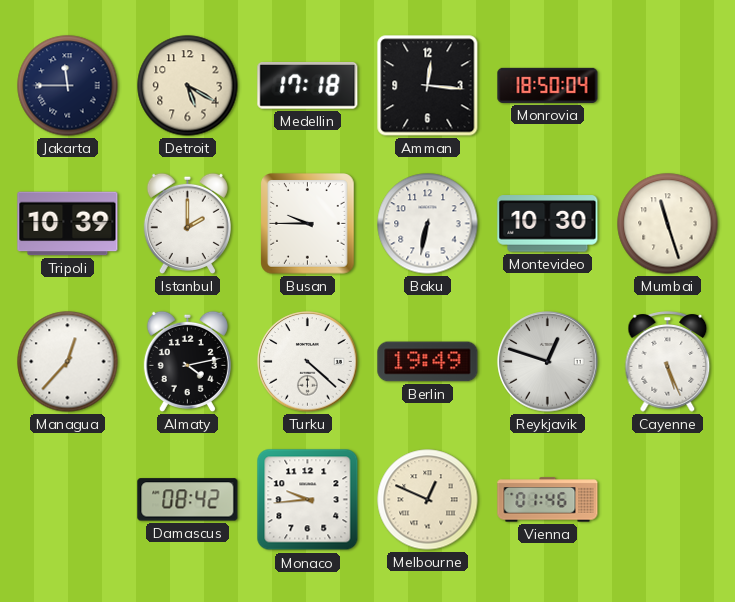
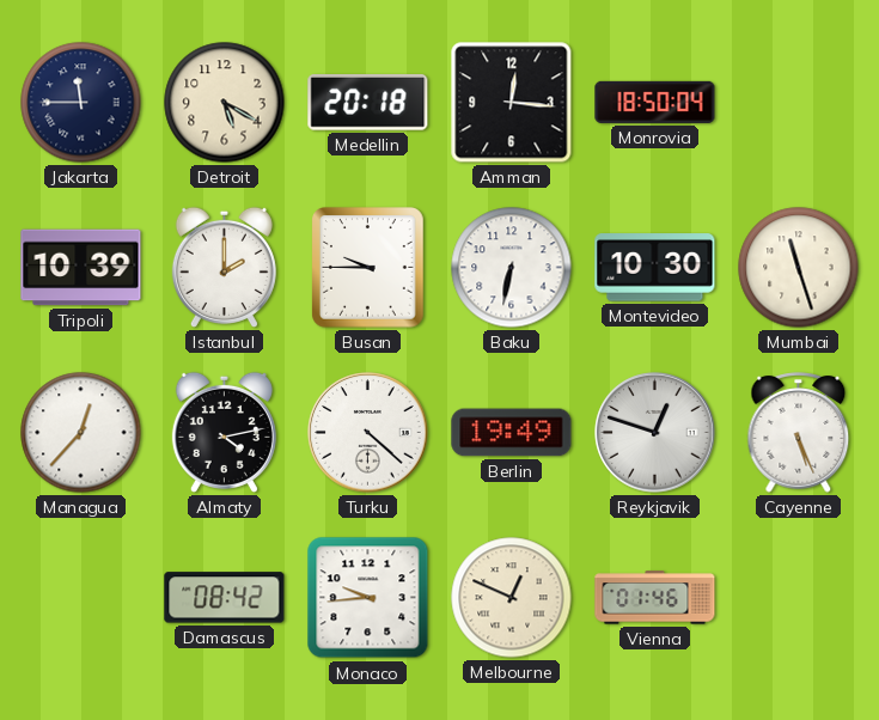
Medellin: 17:18 -> 20:18 (368, 103)
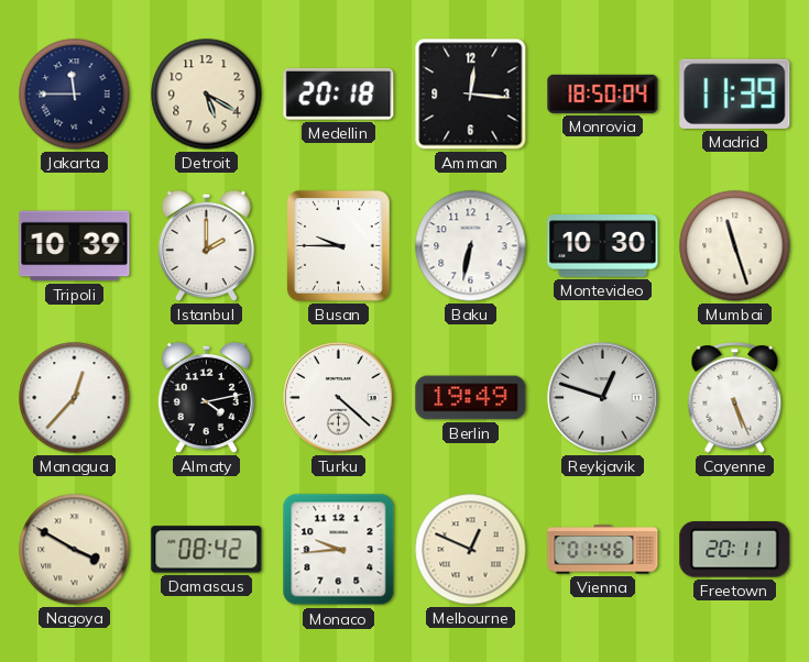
Madrid: none -> 11:39 (735, 93)
Nagoya: none -> 3:50 (75, 550)
Freetown: none -> 20:11 (735, 550)
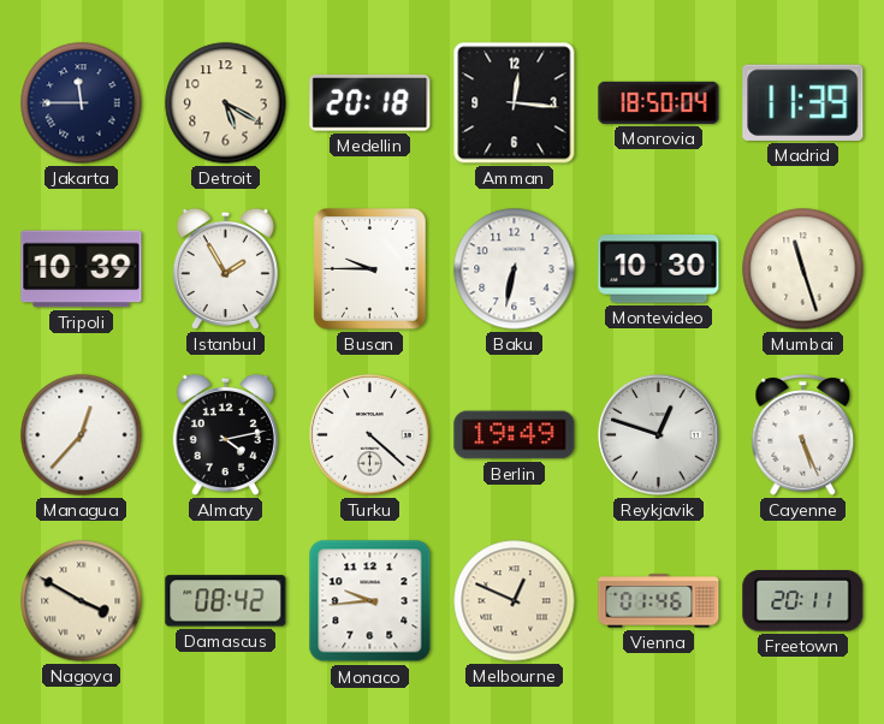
Istanbul: 2:00 -> 1:55 (225, 268)
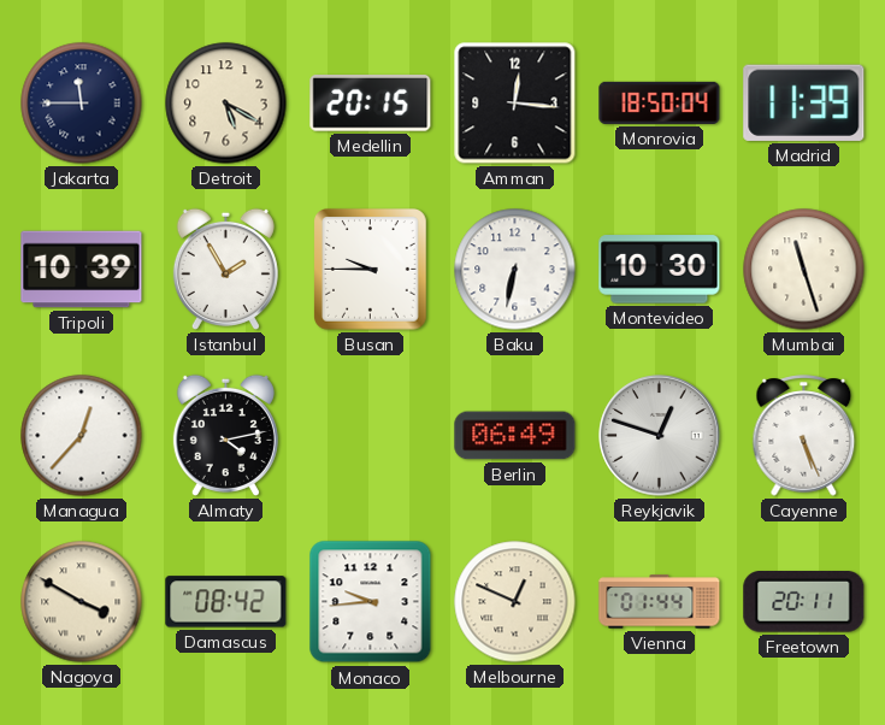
Medellin: 20:18 -> 20:15 (371, 104)
Turku: 4:22 -> none (370, 435)
Berlin: 19:49 -> 06:49 (515, 436)
Vienna: 01:46 -> 01:44 (660, 602)
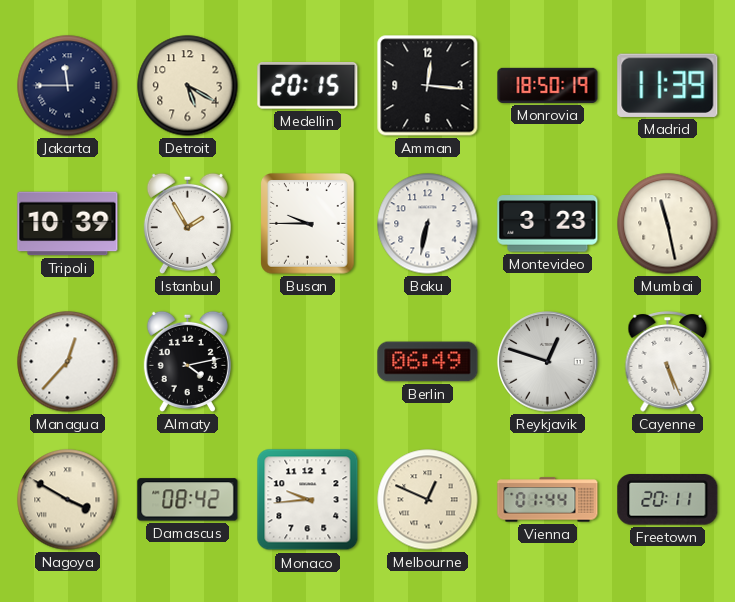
Monrovia: 18:50:04 -> 18:50:19 (548, 85)
Montevideo: 10:30 -> 3:23 (548, 224)
Mumbai: 11:27 -> 11:28 (668, 224)
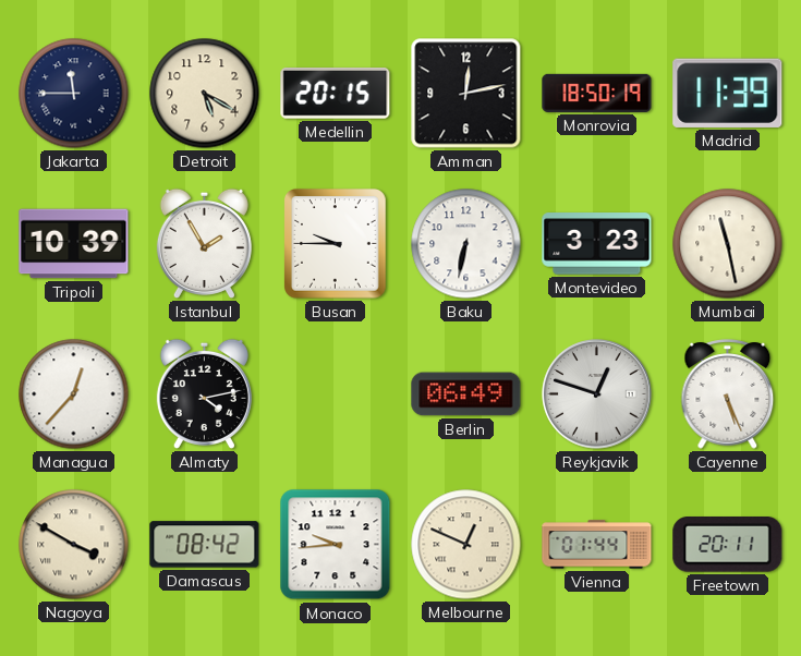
Amman: 12:16 -> 12:13 (466, 94)
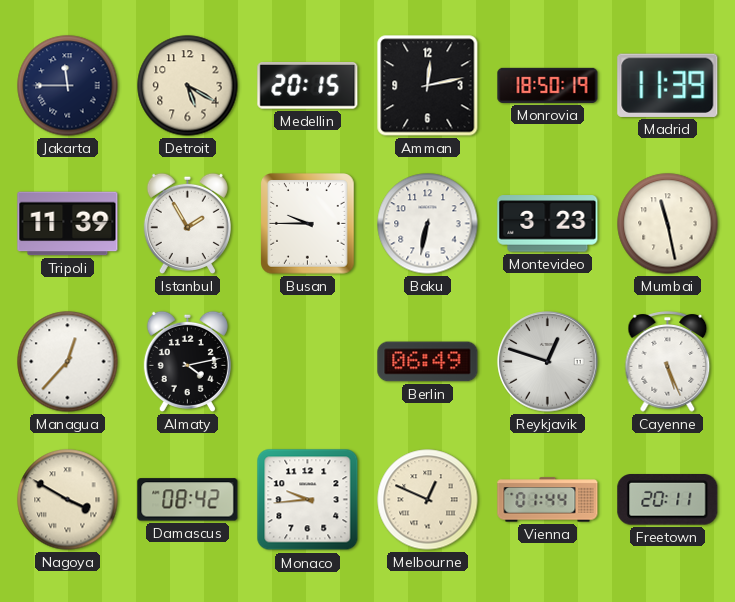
Tripoli: 10:39 -> 11:39 (68, 224)
